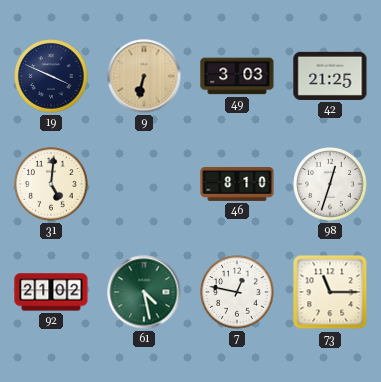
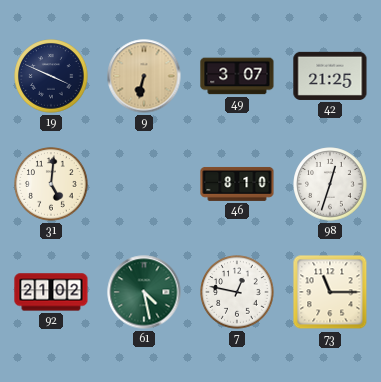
49: 3:03 -> 3:07 (237, 76)
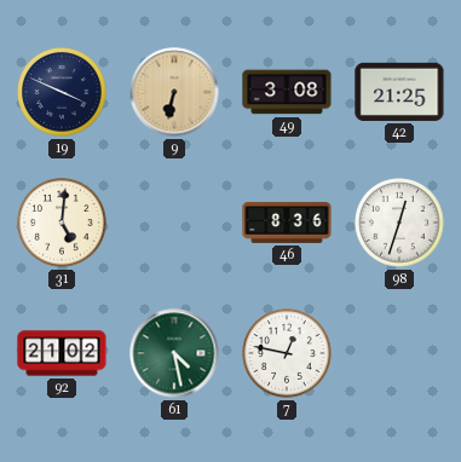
49: 3:07 -> 3:08 (287, 92)
46: 8:10 -> 8:36 (287, 223)
73: 11:15 -> none (330, 292)
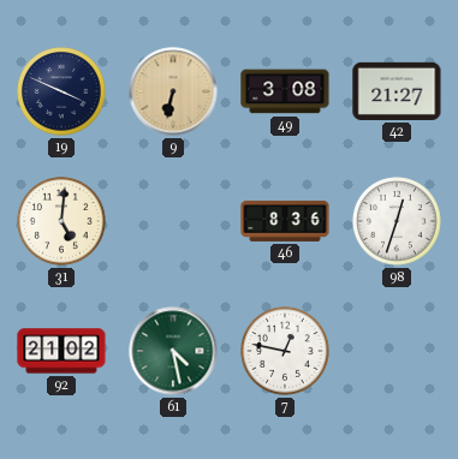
42: 21:25 -> 21:27 (397, 91)
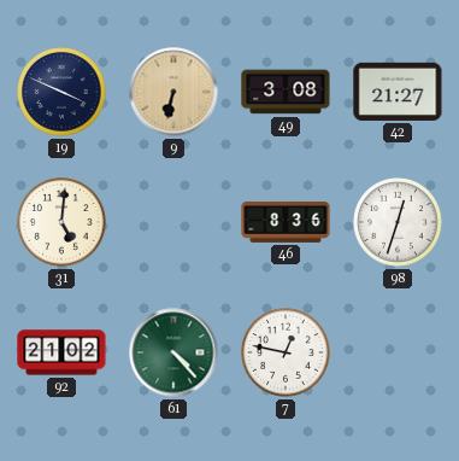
61: 4:28 -> 4:23 (173, 352)
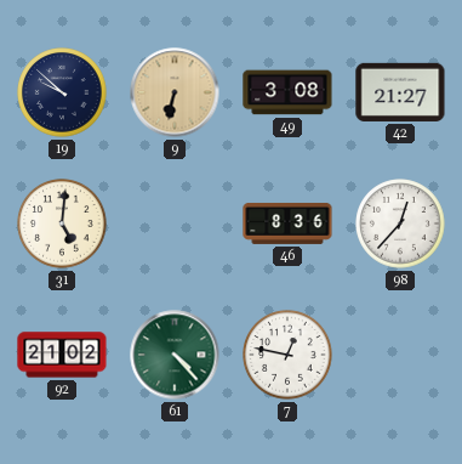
19: 3:49 -> 9:52 (62, 92)
98: 12:33 -> 12:37 (400, 223)
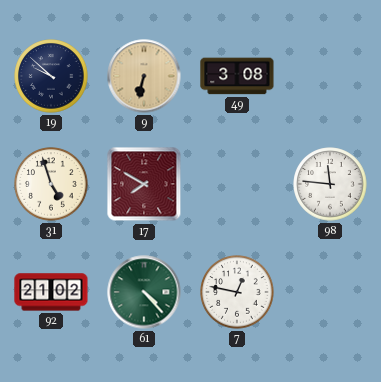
42: 21:27 -> none (400, 92)
31: 5:01 -> 4:57 (51, 184)
17: none -> 7:50 (144, 184)
46: 8:36 -> none (287, 223)
98: 12:37 -> 11:46 (330, 184)
